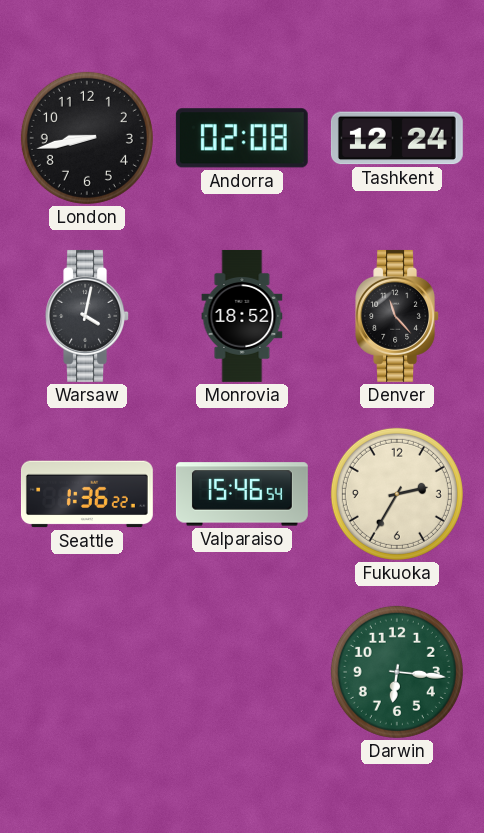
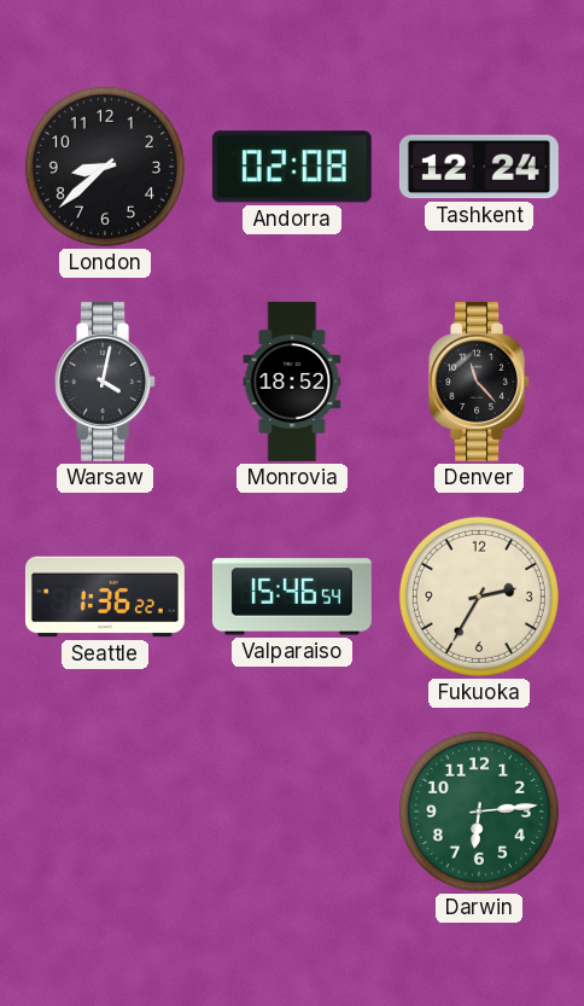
London: 8:43 -> 8:38 (105, 167)
Darwin: 6:16 -> 6:14 (479, 812)
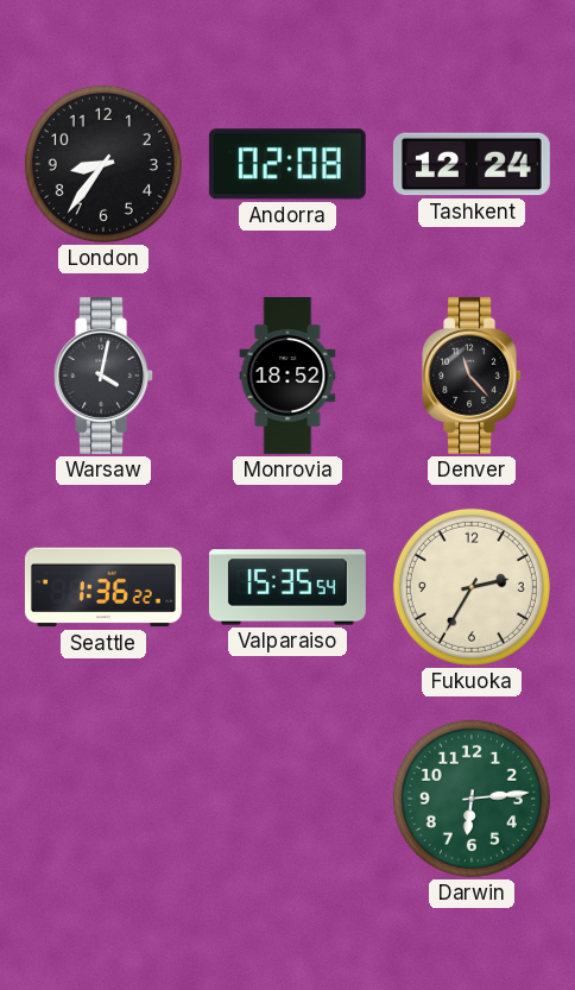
London: 8:38 -> 8:36 (103, 164)
Valparaiso: 15:46 -> 15:35 (287, 587)
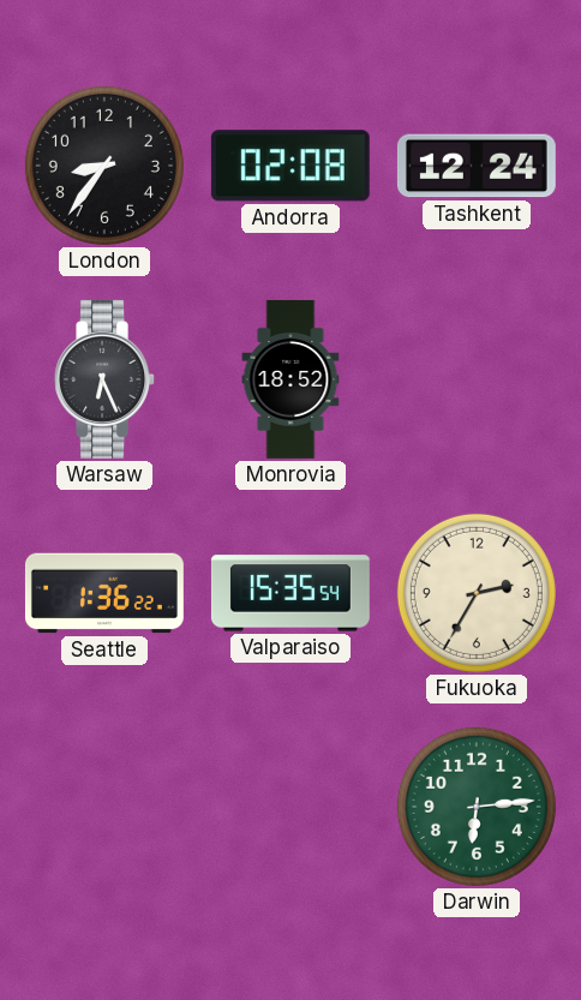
Warsaw: 4:02 -> 6:26 (106, 379)
Denver: 11:23 -> none (473, 376)
